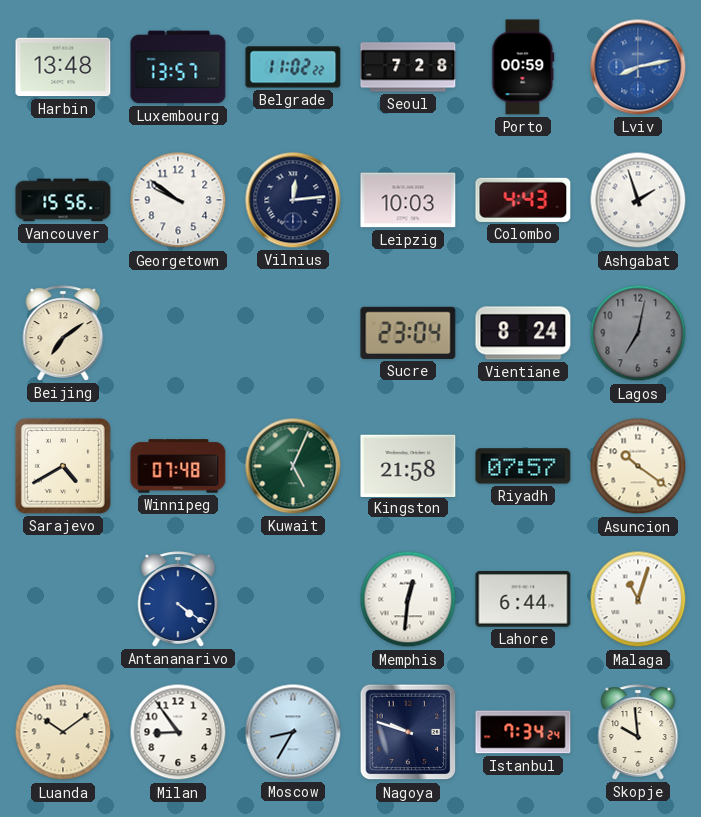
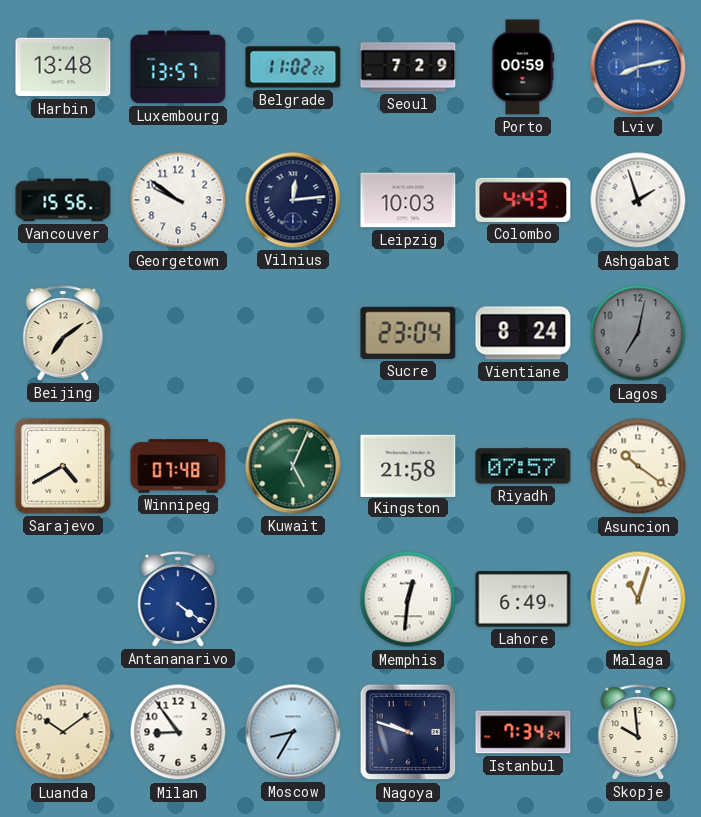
Seoul: 7:28 -> 7:29 (408, 67)
Lahore: 6:44 -> 6:49 (523, 599)
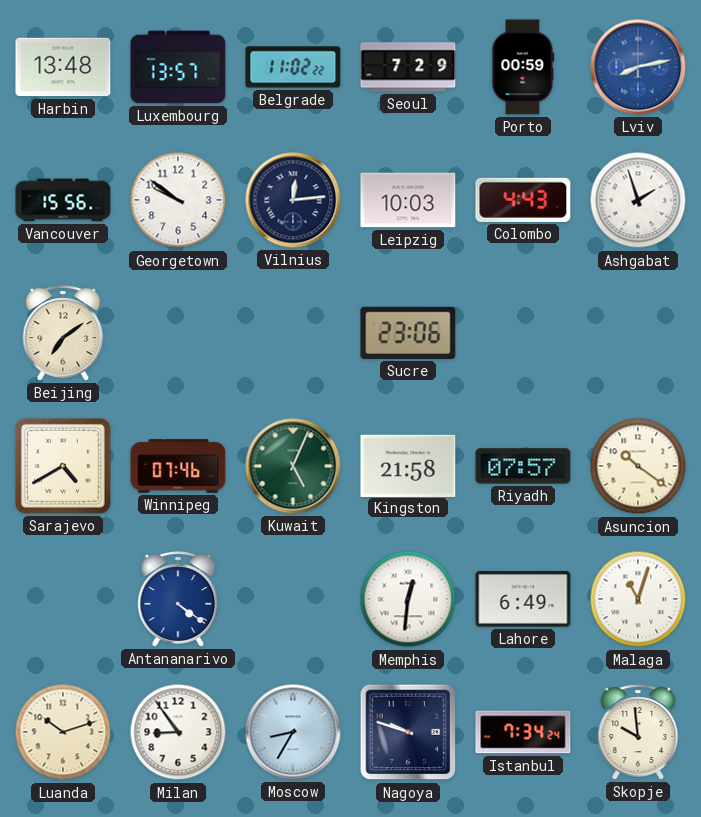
Sucre: 23:04 -> 23:06 (408, 333)
Vientiane: 8:24 -> none (523, 333)
Lagos: 7:02 -> none (638, 333)
Winnipeg: 07:48 -> 07:46 (178, 466)
Luanda: 10:09 -> 10:12 (63, 732)
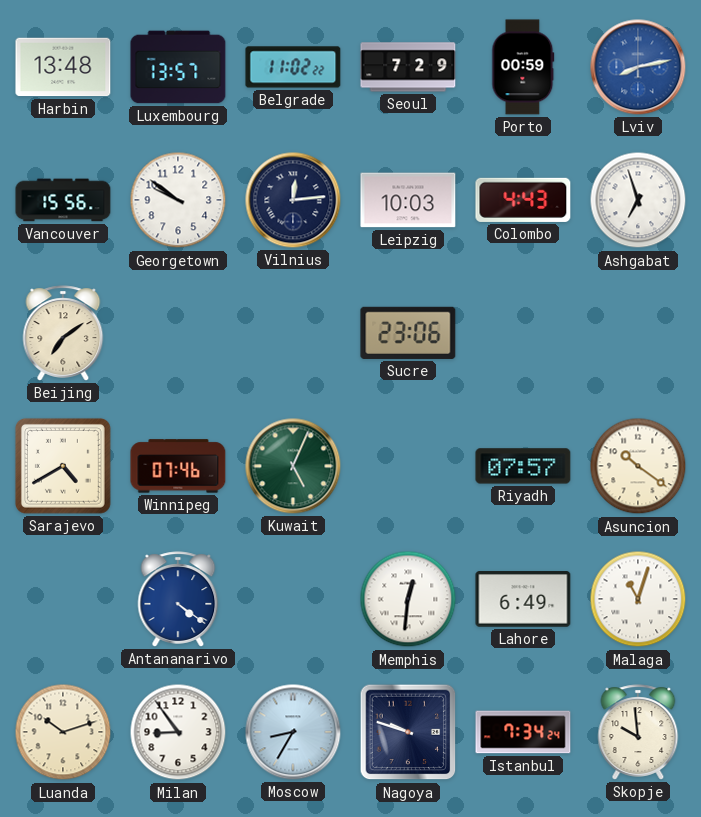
Ashgabat: 1:57 -> 6:57 (638, 200)
Kingston: 21:58 -> none (408, 465)
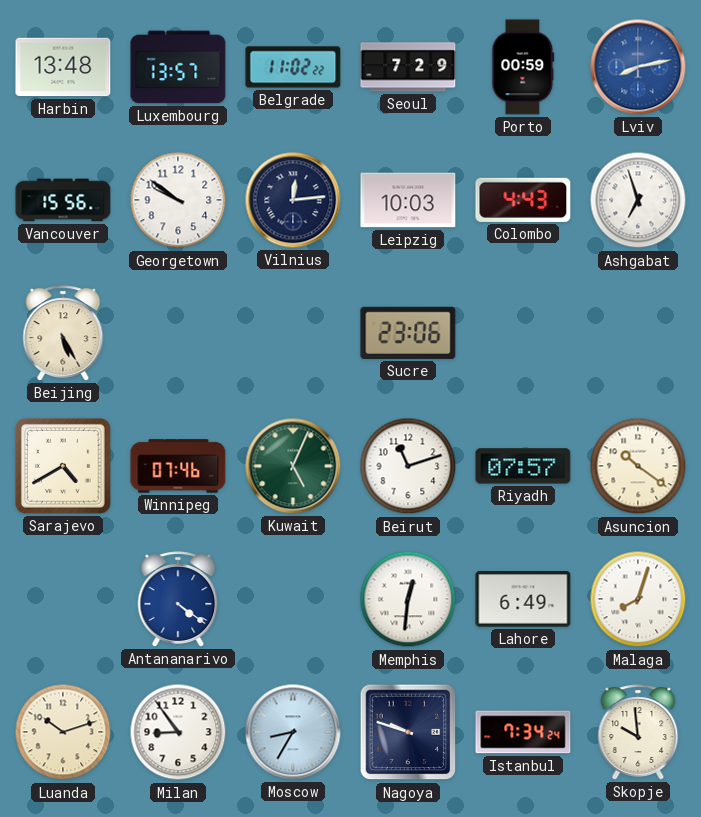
Beijing: 7:09 -> 5:25 (63, 333)
Beirut: none -> 11:12 (408, 466)
Malaga: 11:03 -> 8:03 (638, 599)
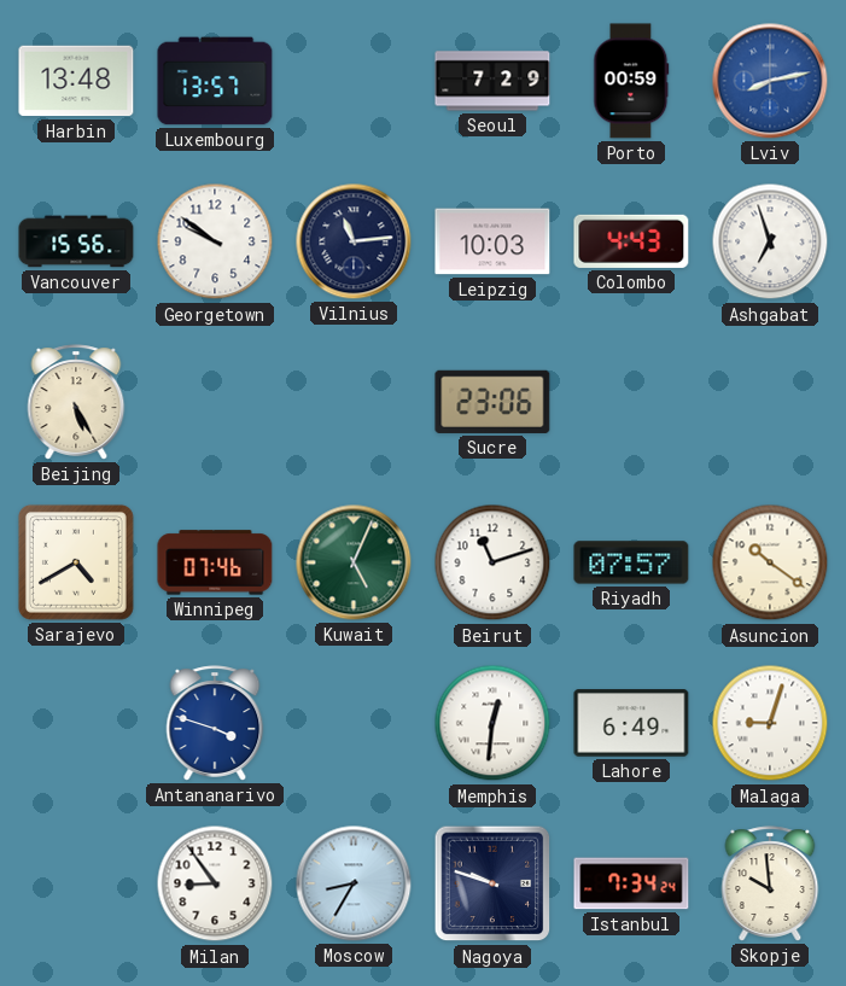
Belgrade: 11:02 -> none (293, 67)
Vilnius: 12:14 -> 11:14 (354, 241)
Antananarivo: 4:21 -> 3:48 (215, 723)
Malaga: 8:03 -> 9:03 (770, 723)
Luanda: 10:12 -> none (63, 732)
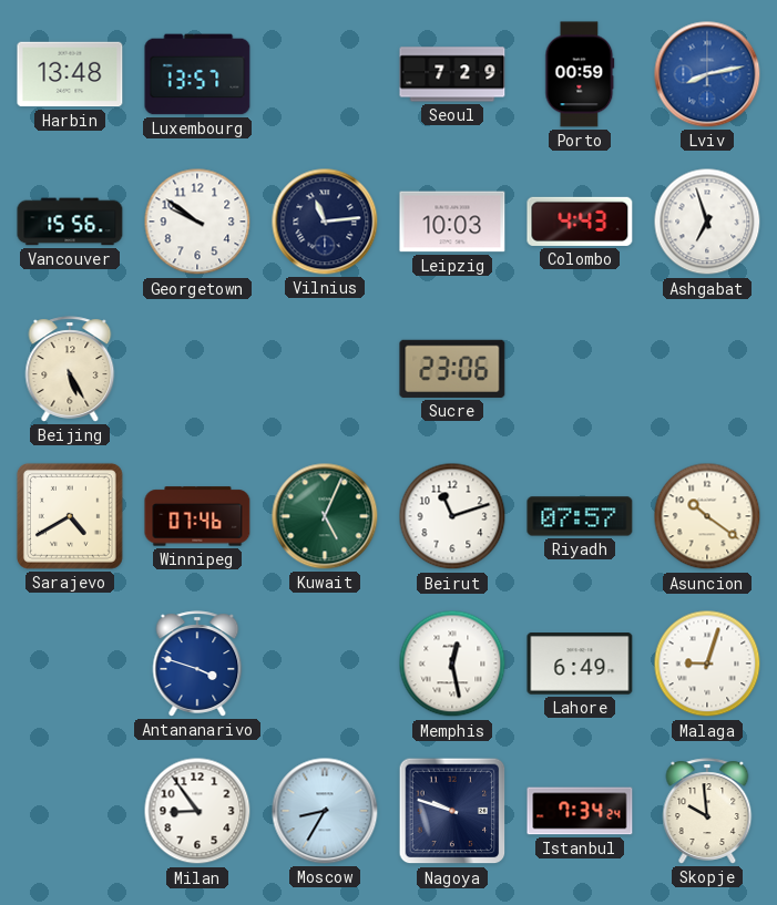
Memphis: 12:31 -> 12:28 (452, 664)
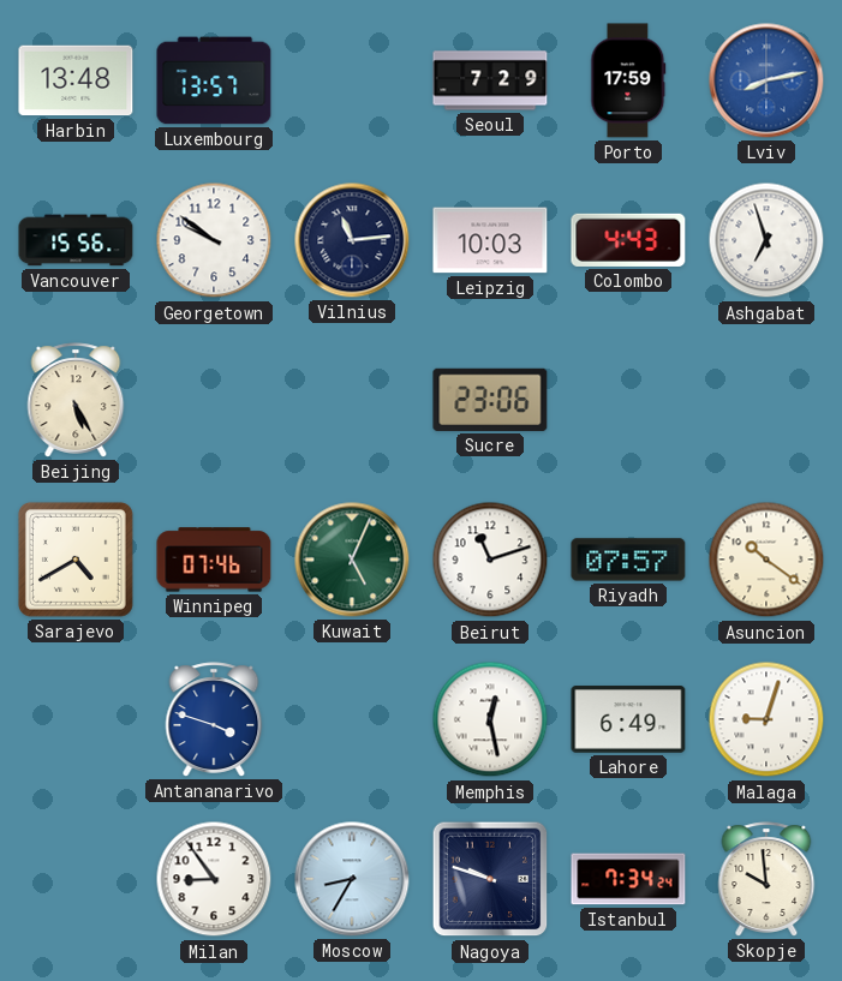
Porto: 00:59 -> 17:59 (628, 80)
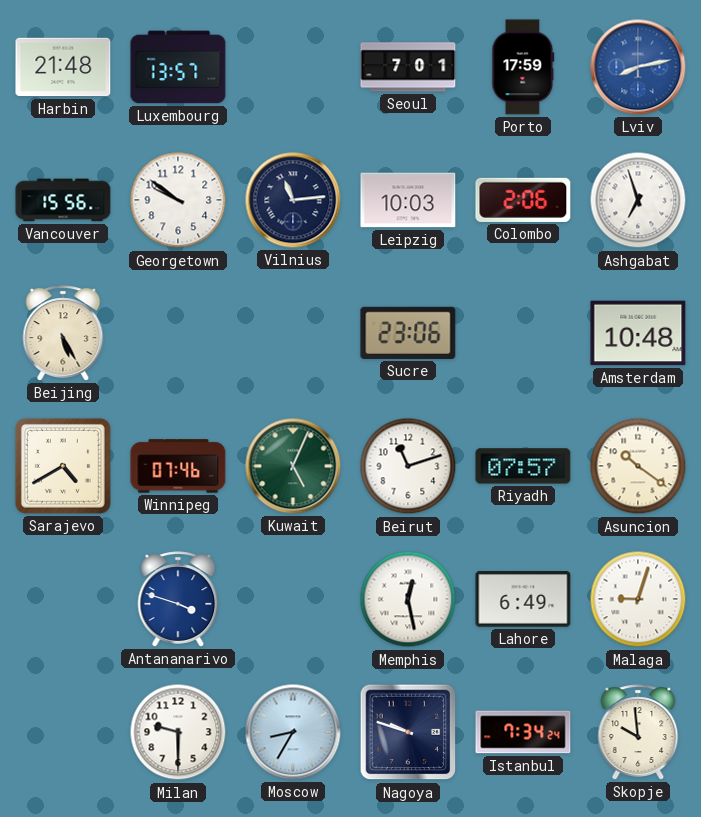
Harbin: 13:48 -> 21:48 (63, 67)
Seoul: 7:29 -> 7:01 (408, 67)
Colombo: 4:43 -> 2:06 (523, 200)
Amsterdam: none -> 10:48 (638, 333)
Milan: 8:54 -> 9:30 (178, 732)
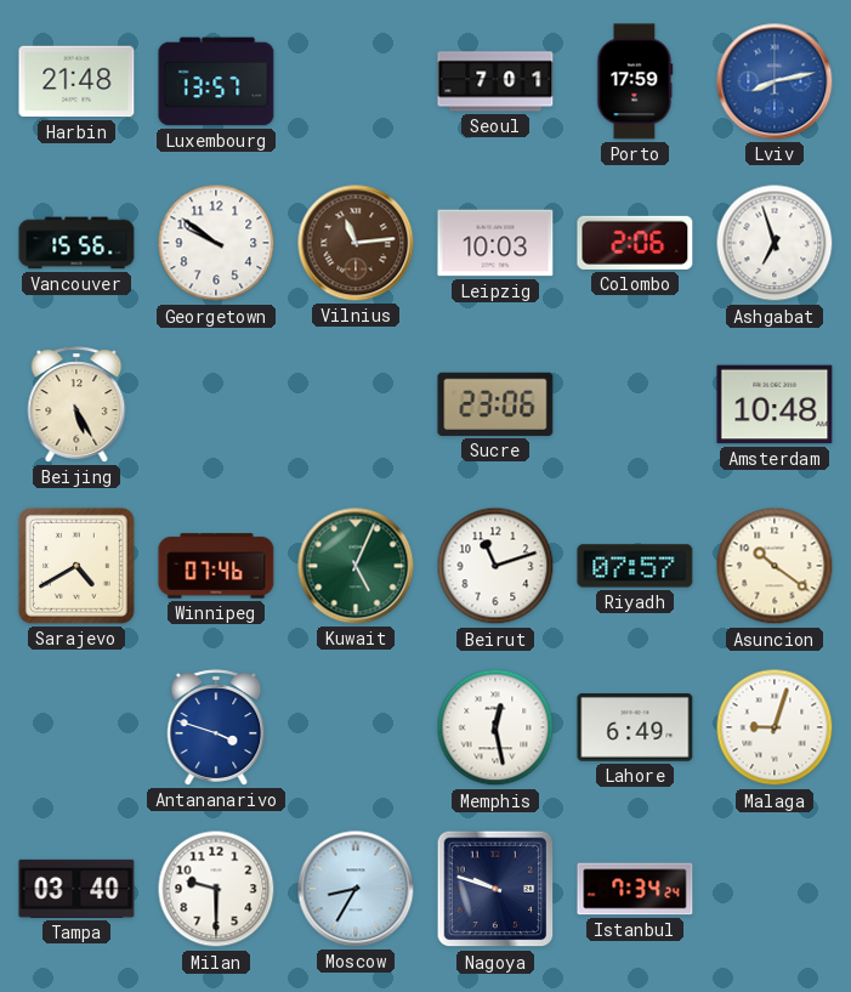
Vilnius dial: navy -> brown (356, 243)
Tampa: none -> 03:40 (76, 889)
Skopje: 9:59 -> none (638, 732)
